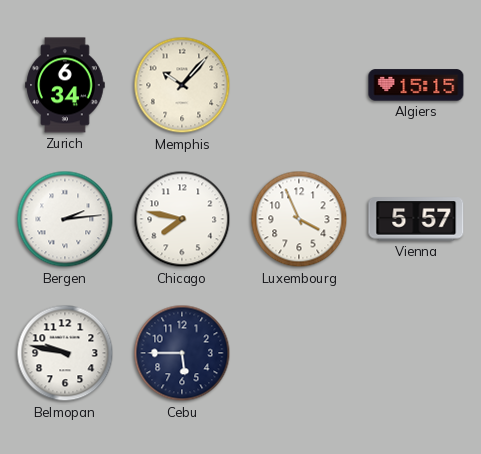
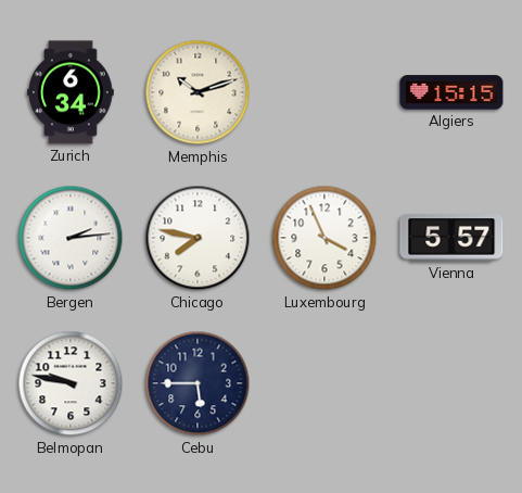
Memphis: 10:07 -> 10:12 (198, 92)
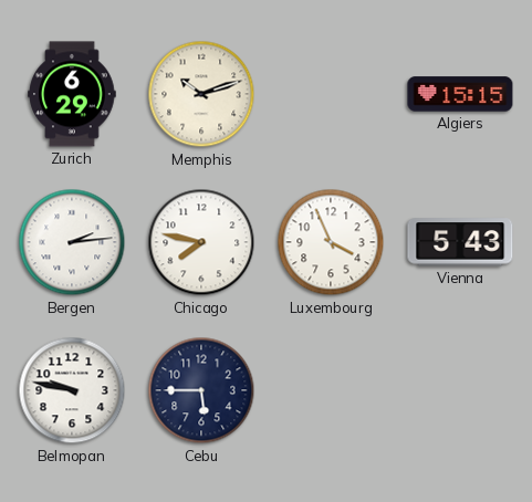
Zurich: 6:34 -> 6:29 (72, 94)
Vienna: 5:57 -> 5:43 (460, 242)
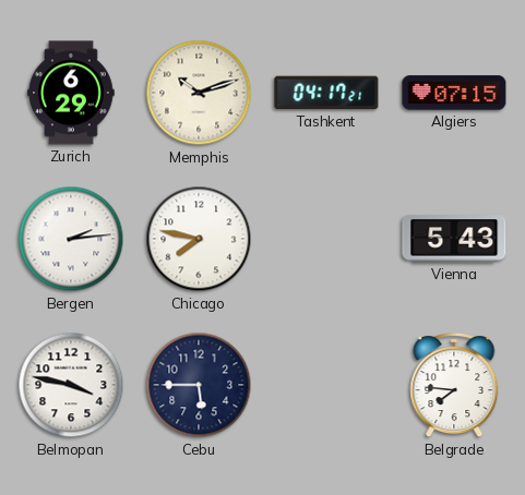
Tashkent: none -> 04:17 (326, 93)
Algiers: 15:15 -> 07:15 (454, 93)
Luxembourg: 3:56 -> none (331, 242)
Belmopan: 9:47 -> 3:47 (71, 385)
Belgrade: none -> 7:46 (454, 386)
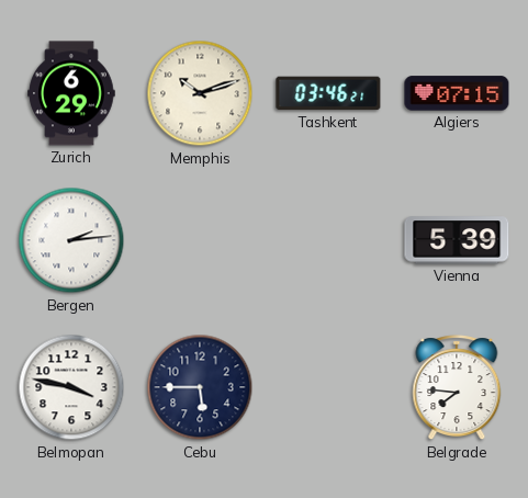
Tashkent: 04:17 -> 03:46 (328, 93)
Chicago: 7:47 -> none (199, 239)
Vienna: 5:43 -> 5:39 (457, 240)
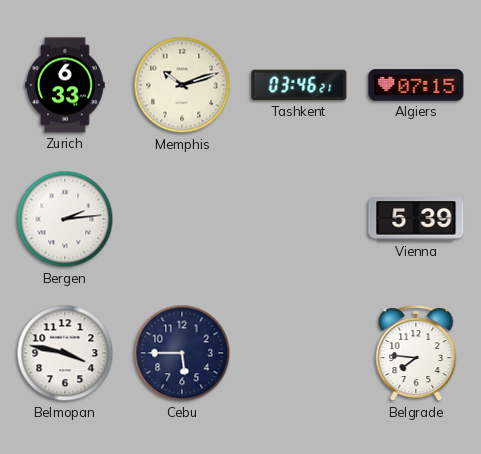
Zurich: 6:29 -> 6:33 (65, 85)
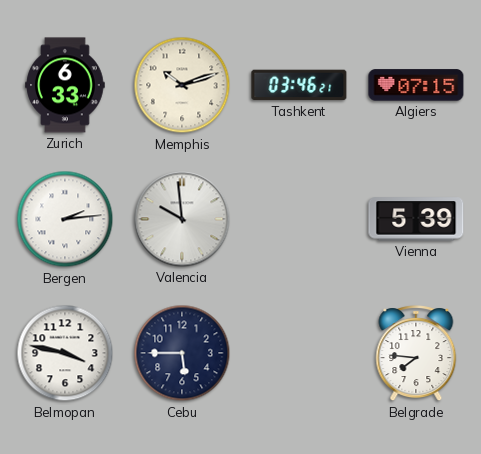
Valencia: none -> 9:59 (182, 219)
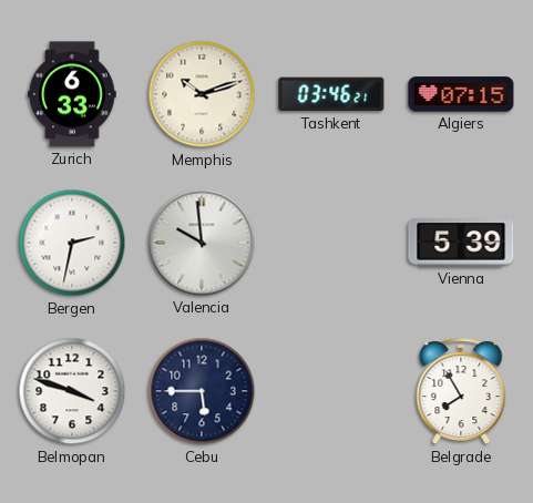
Bergen: 2:14 -> 2:32 (72, 243)
Belmopan: 3:47 -> 3:48 (72, 391)
Belgrade: 7:46 -> 7:55 (461, 392)
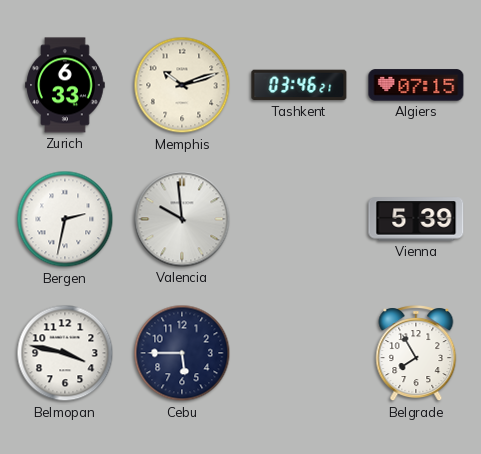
Belmopan: 3:48 -> 3:47 (65, 353)
